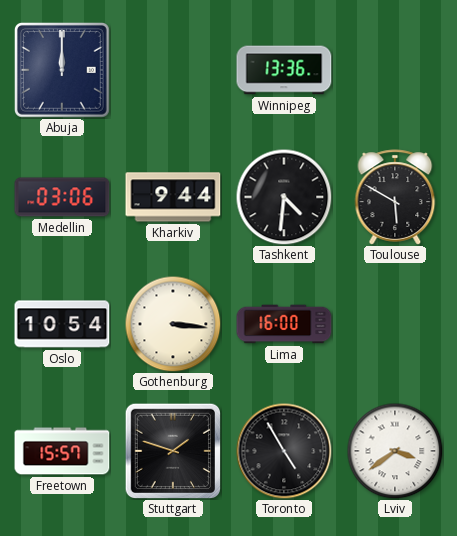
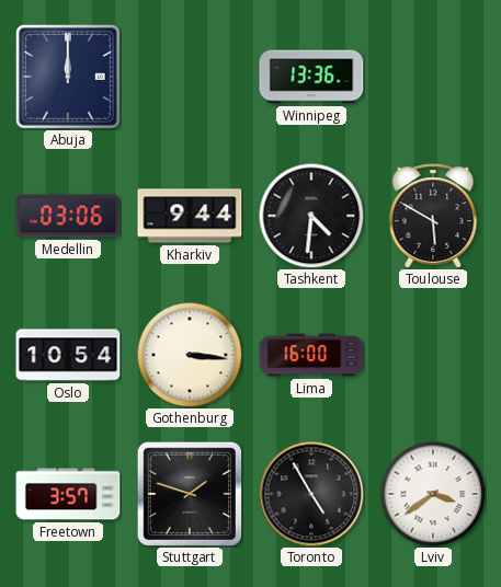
Freetown: 15:57 -> 3:57 (68, 494)
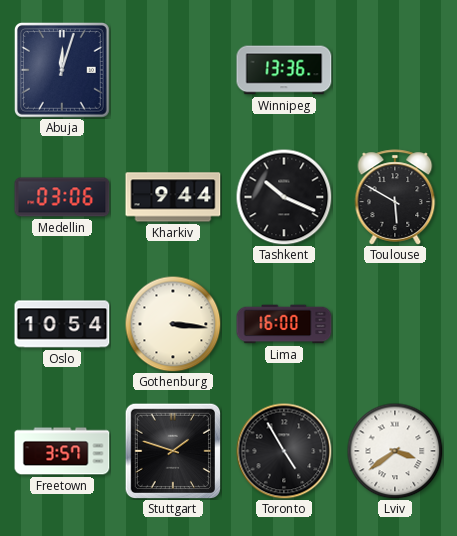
Abuja: 12:00 -> 12:03 (63, 71)
Tashkent: 4:31 -> 10:19 (284, 197)
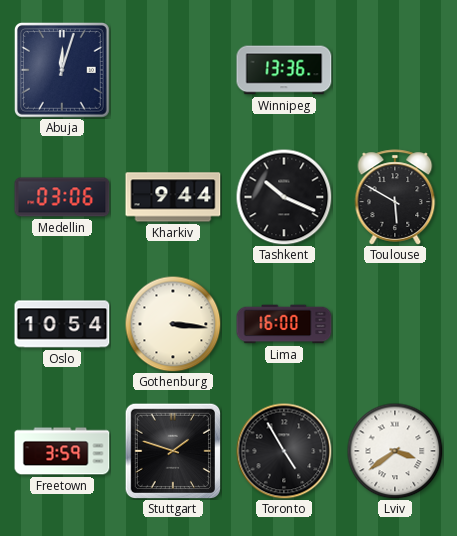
Freetown: 3:57 -> 3:59 (62, 451)
